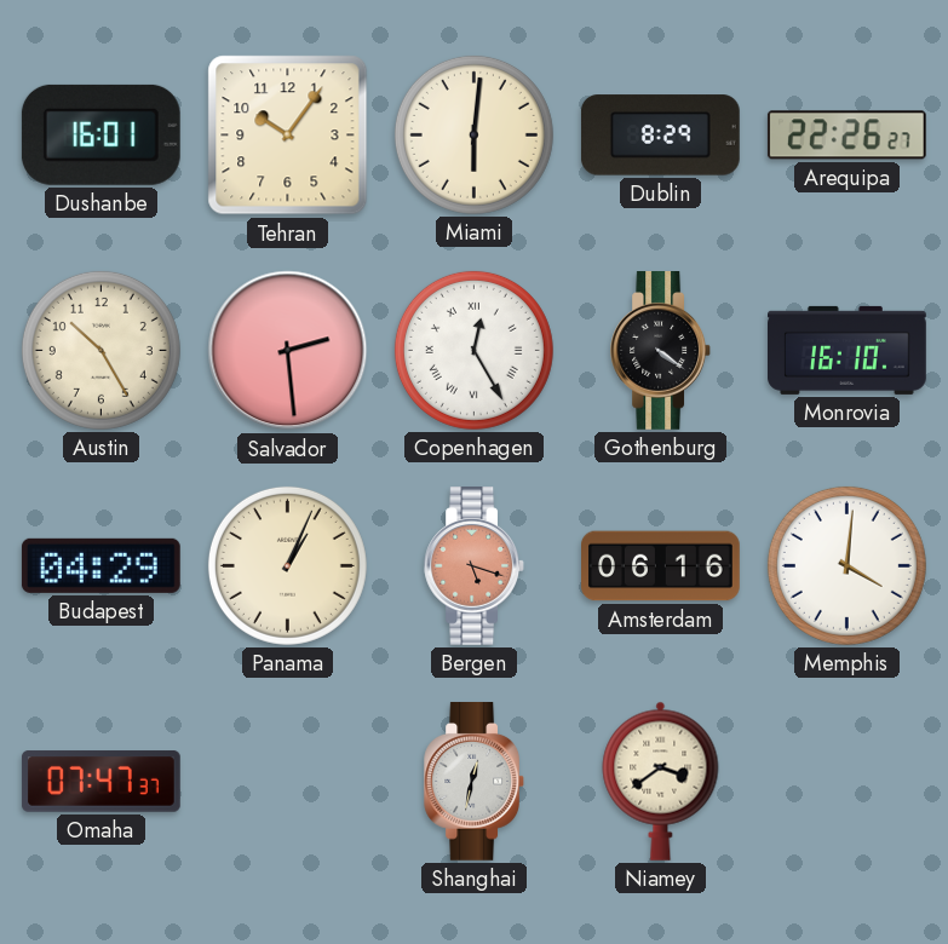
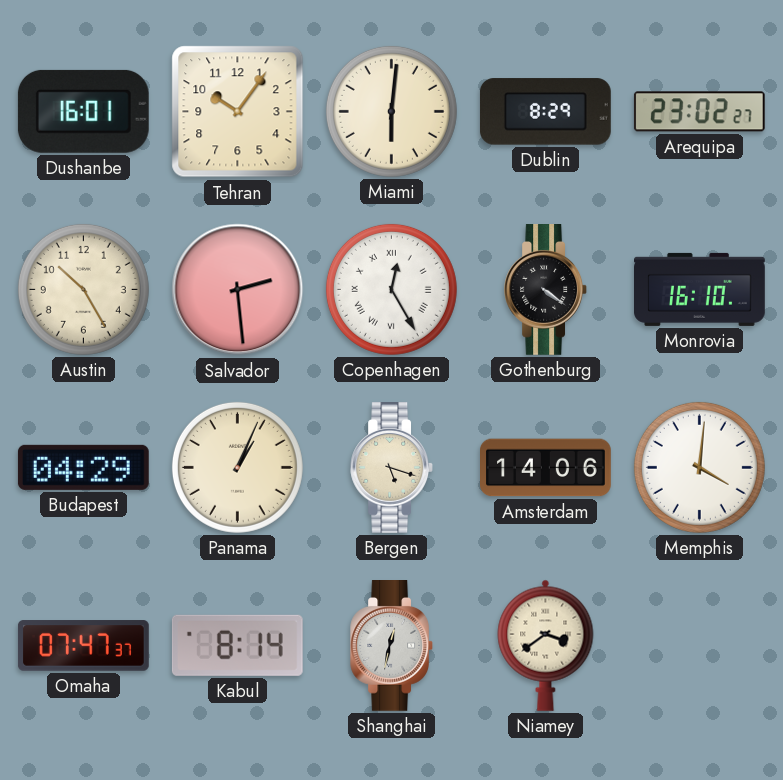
Arequipa: 22:26 -> 23:02 (699, 112)
Bergen dial: salmon -> cream (391, 468)
Amsterdam: 06:16 -> 14:06 (546, 468)
Kabul: none -> 8:14 (237, 645)
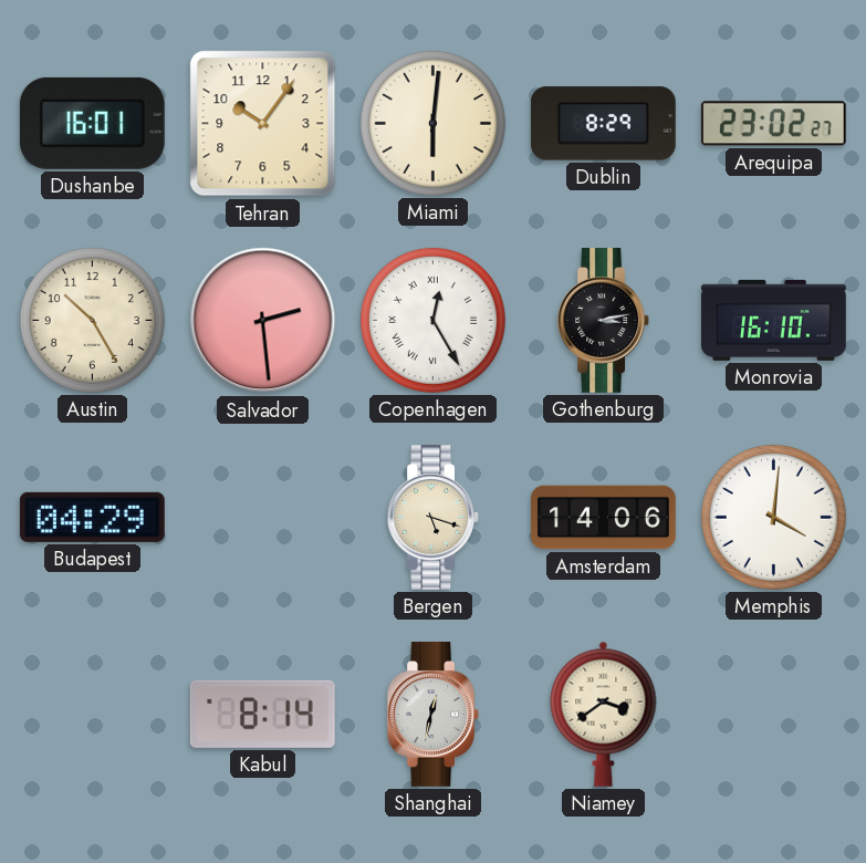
Gothenburg: 4:21 -> 3:13 (603, 321)
Panama: 1:04 -> none (237, 467)
Omaha: 07:47 -> none (84, 646)
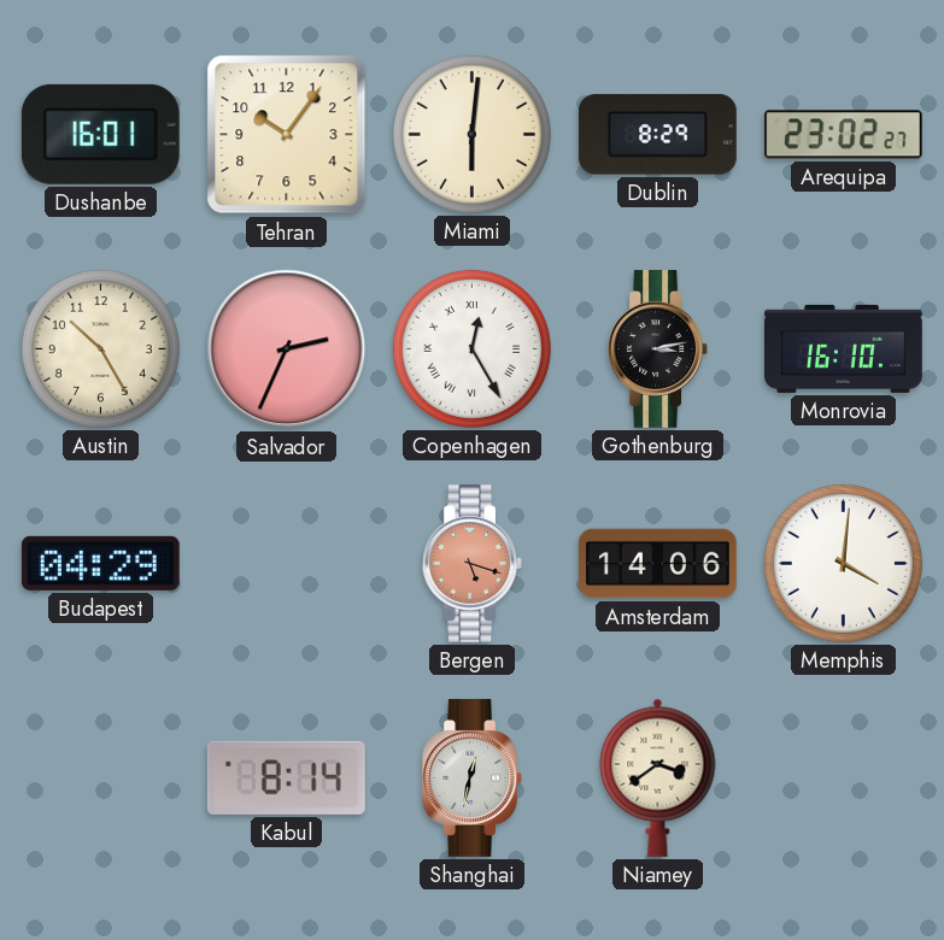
Salvador: 2:29 -> 2:34 (287, 349)
Bergen dial: cream -> salmon (471, 564)
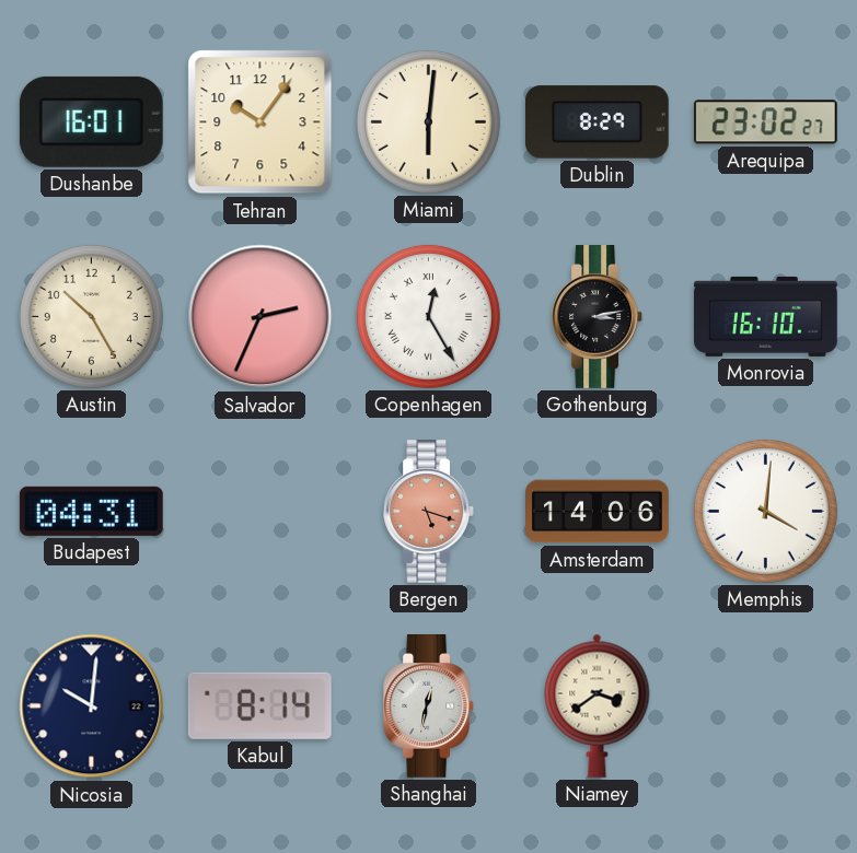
Budapest: 04:29 -> 04:31 (91, 511)
Nicosia: none -> 10:01 (92, 706)
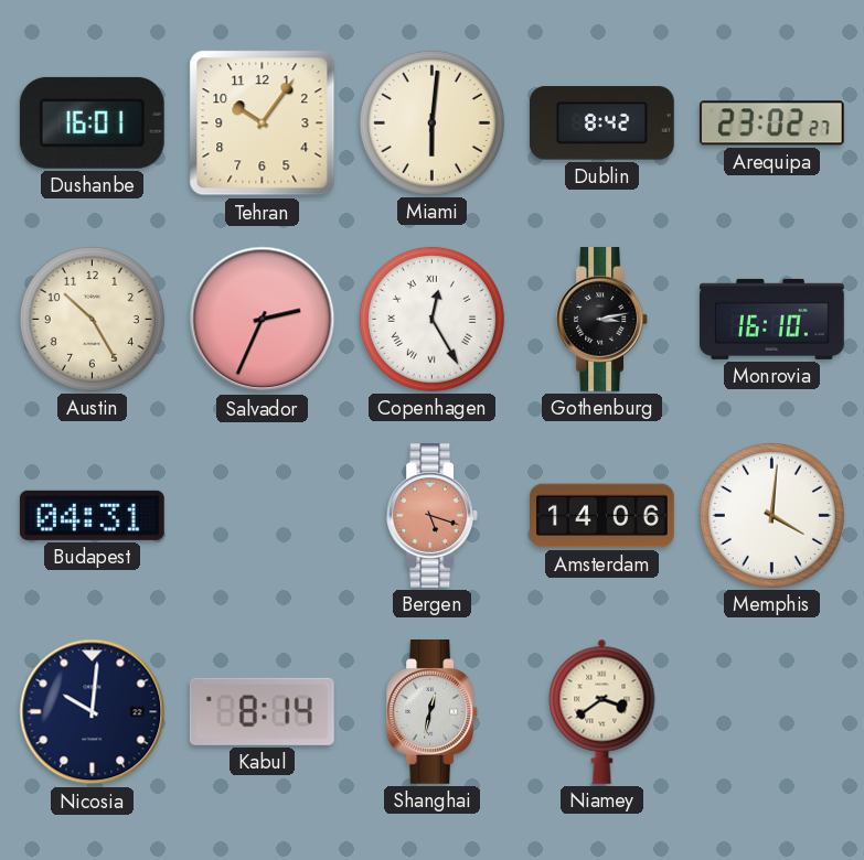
Dublin: 8:29 -> 8:42 (601, 123)
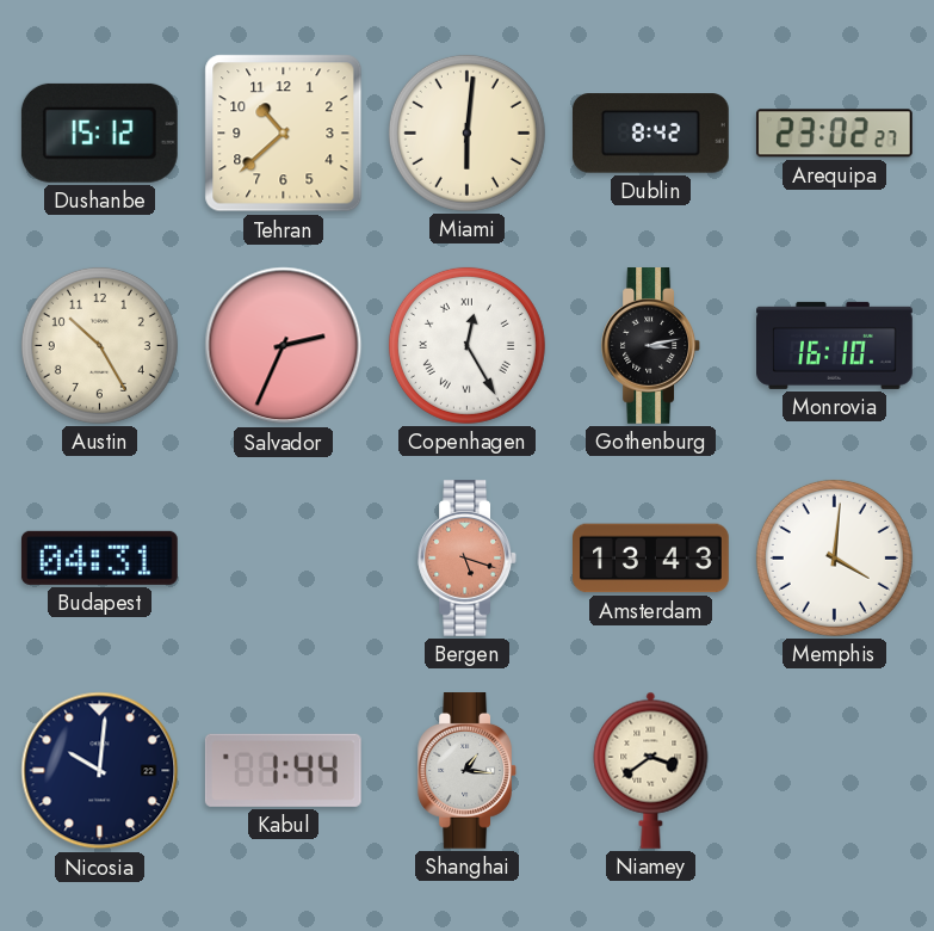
Dushanbe: 16:01 -> 15:12 (99, 132)
Tehran: 10:06 -> 10:38 (284, 134)
Amsterdam: 14:06 -> 13:43 (651, 559)
Kabul: 8:14 -> 1:44 (283, 770)
Shanghai: 12:32 -> 1:16 (466, 771)
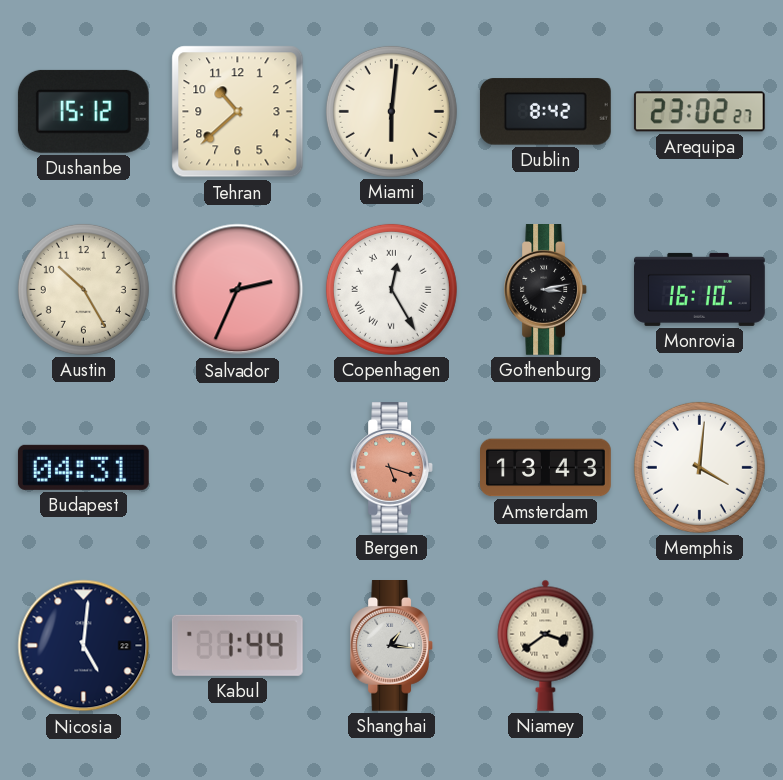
Nicosia: 10:01 -> 5:01 (84, 646)
